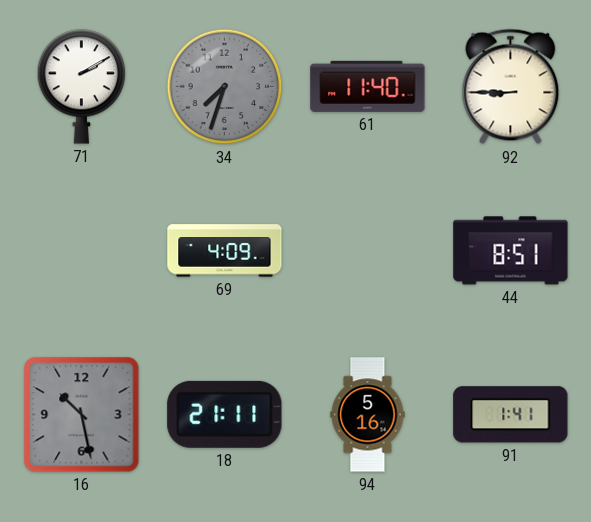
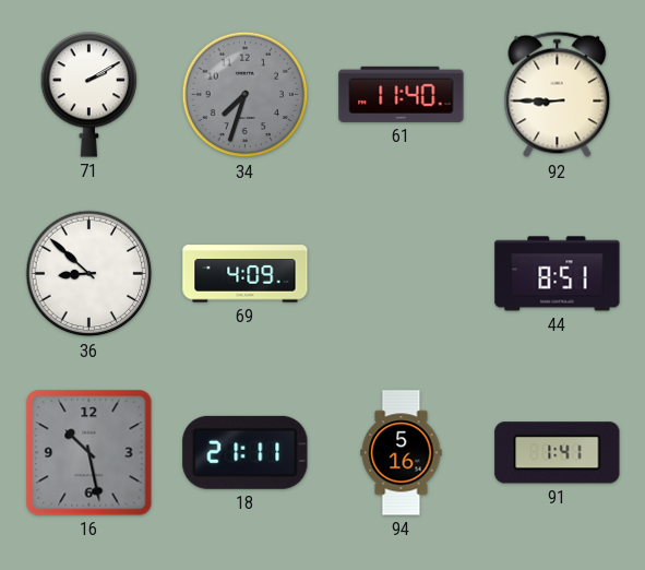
36: none -> 8:52 (89, 274)
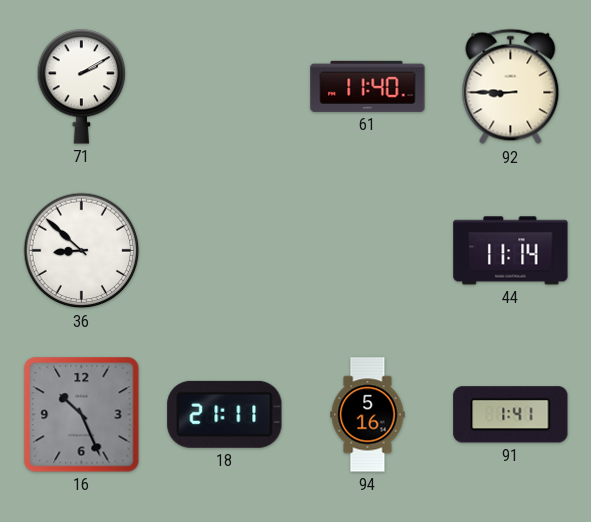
34: 7:33 -> none (246, 95)
69: 4:09 -> none (246, 274)
44: 8:51 -> 11:14 (511, 251)
16: 10:28 -> 10:26 (82, 415)
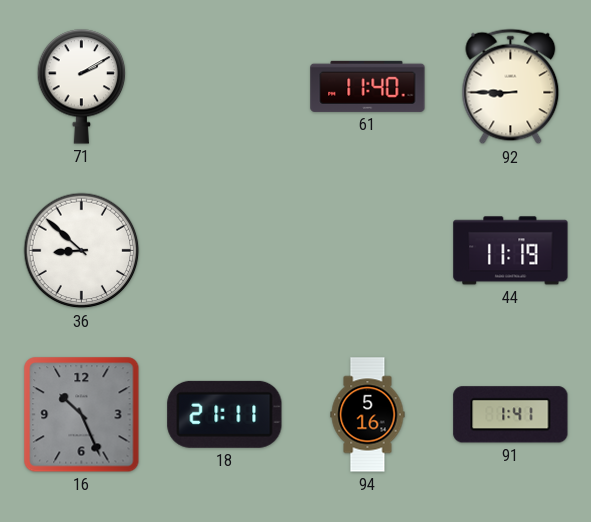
44: 11:14 -> 11:19 (511, 251)
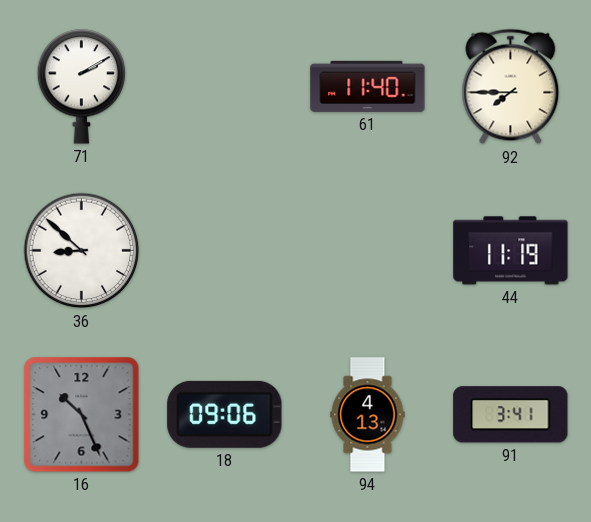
92: 8:45 -> 7:45 (511, 87)
18: 21:11 -> 09:06 (225, 414)
94: 5:16 -> 4:13 (368, 415)
91: 1:41 -> 3:41 (511, 415)
